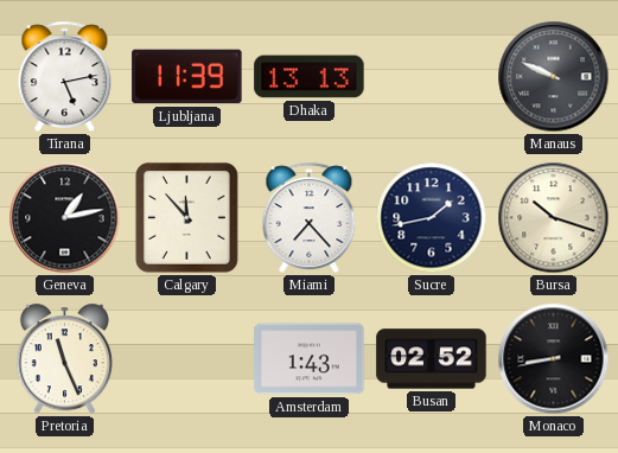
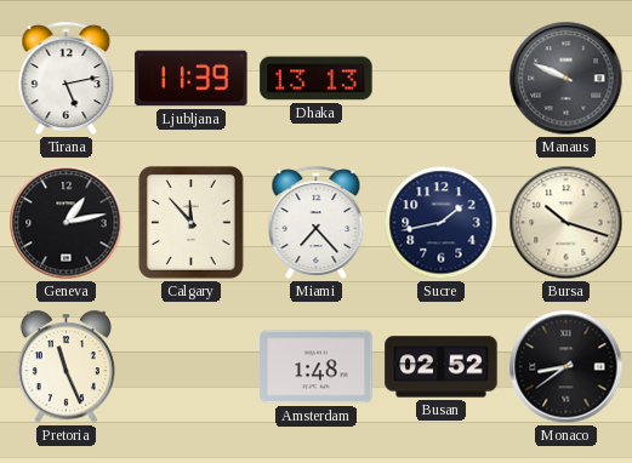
Amsterdam: 1:43 -> 1:48 (317, 367)
Monaco: 8:43 -> 8:39 (566, 367)
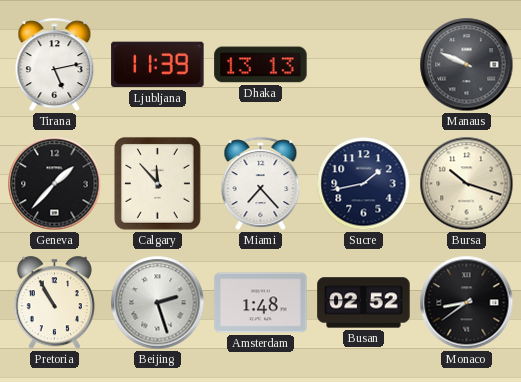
Geneva: 1:13 -> 1:37 (55, 184)
Pretoria: 11:26 -> 10:55 (54, 303)
Beijing: none -> 2:27 (158, 303)
